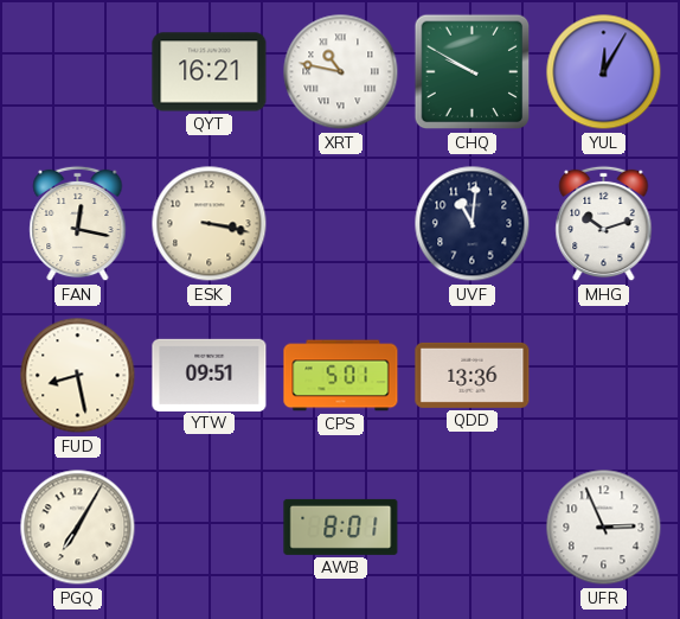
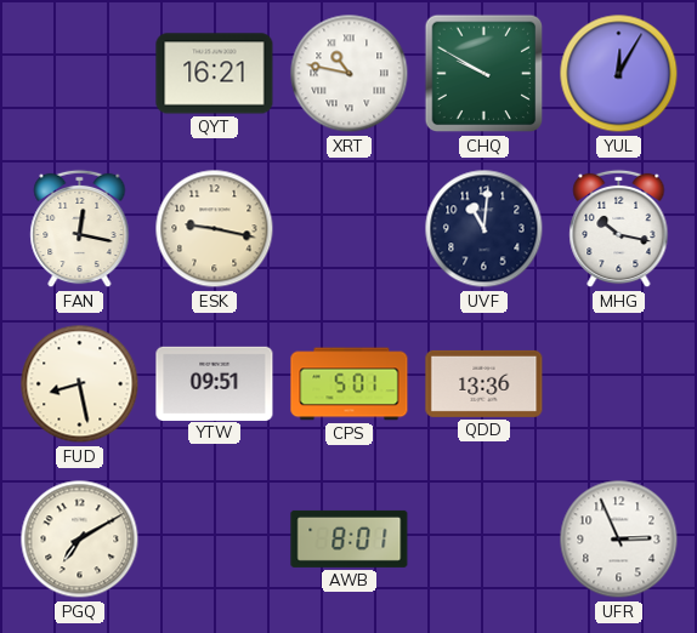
ESK: 3:17 -> 9:17 (215, 229)
MHG: 10:12 -> 10:17 (619, 229)
PGQ: 7:05 -> 7:10 (80, 540)
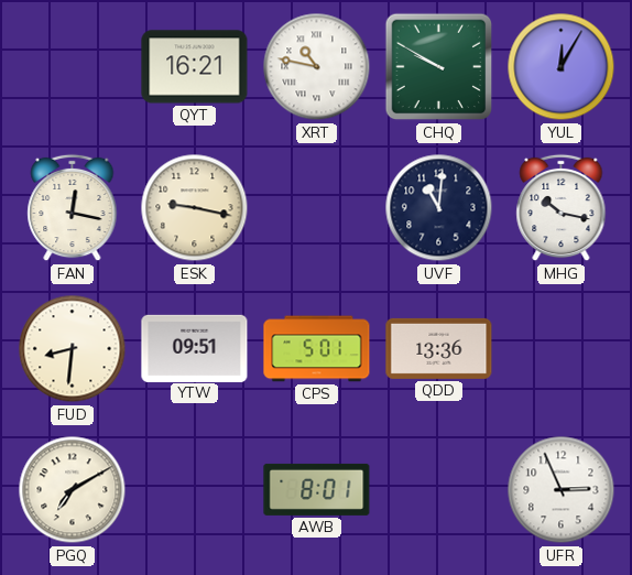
FUD: 8:28 -> 8:31 (73, 349)
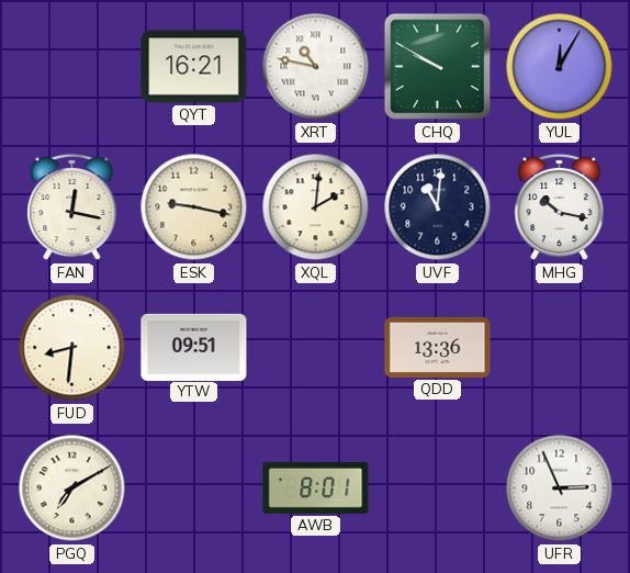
XQL: none -> 2:01 (316, 207)
CPS: 5:01 -> none (317, 349)
